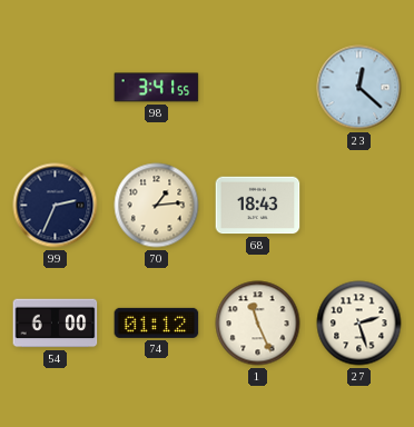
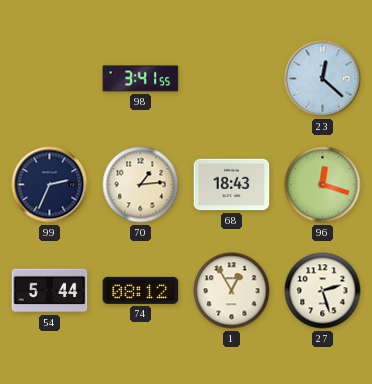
96: none -> 12:18 (323, 185)
54: 6:00 -> 5:44 (50, 291)
74: 01:12 -> 08:12 (141, 290)
1: 11:26 -> 12:55 (232, 291)
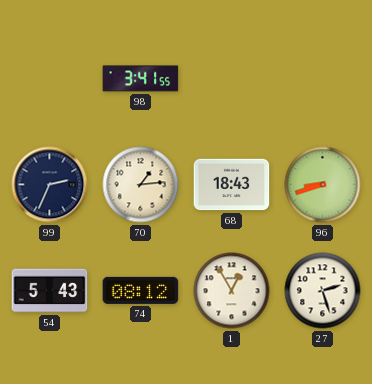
23: 12:22 -> none (323, 79)
96: 12:18 -> 8:42 (323, 185)
54: 5:44 -> 5:43 (50, 291)
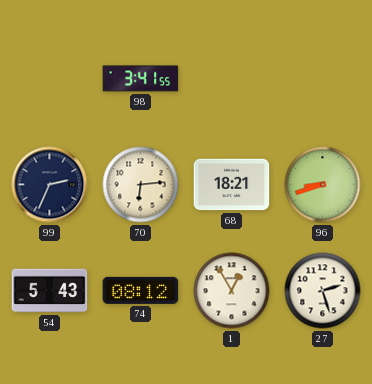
70: 1:14 -> 6:14 (141, 185)
68: 18:43 -> 18:21 (232, 185)
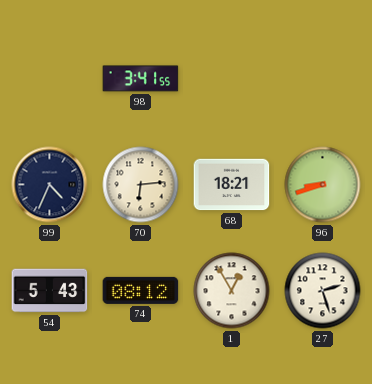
99: 2:34 -> 4:34 (50, 185)
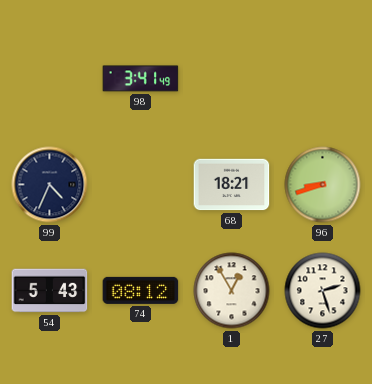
98: 3:41:55 -> 3:41:49 (141, 79)
70: 6:14 -> none (141, 185)
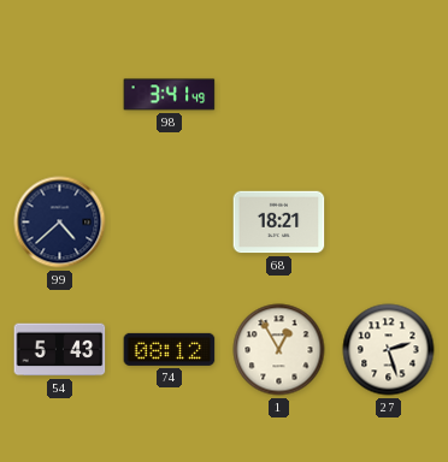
99: 4:34 -> 4:38 (60, 223)
96: 8:42 -> none (323, 185)
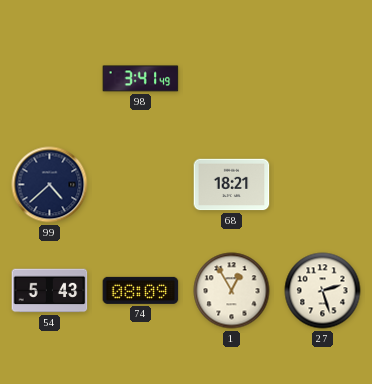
74: 08:12 -> 08:09 (141, 290)
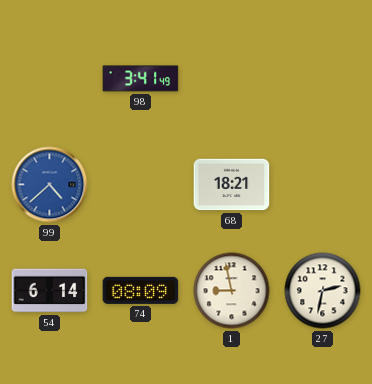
99 dial: navy -> blue (50, 185)
54: 5:43 -> 6:14 (50, 291)
1: 12:55 -> 8:58 (232, 291)
27: 2:27 -> 2:32 (323, 291)
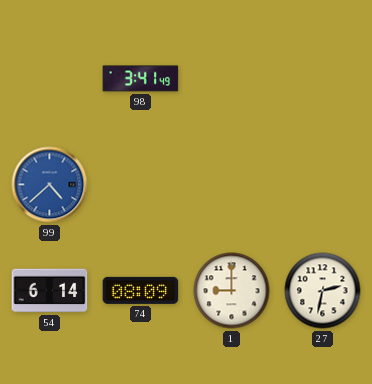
68: 18:21 -> none (232, 185)
1: 8:58 -> 9:00 (232, 291)
